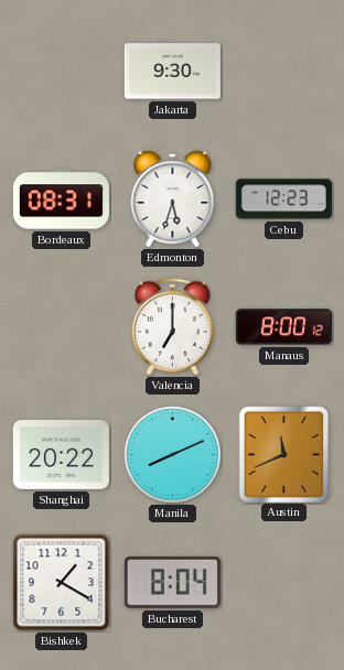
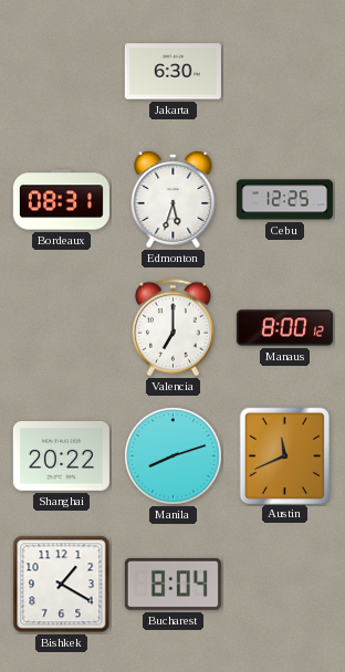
Jakarta: 9:30 -> 6:30 (172, 72)
Cebu: 12:23 -> 12:25 (284, 200)
Manila: 8:11 -> 8:12 (174, 456)
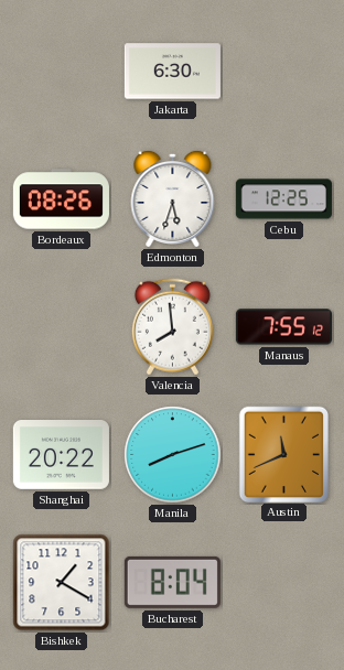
Bordeaux: 08:31 -> 08:26 (61, 199)
Valencia: 7:00 -> 7:59 (172, 327)
Manaus: 8:00 -> 7:55 (283, 327)
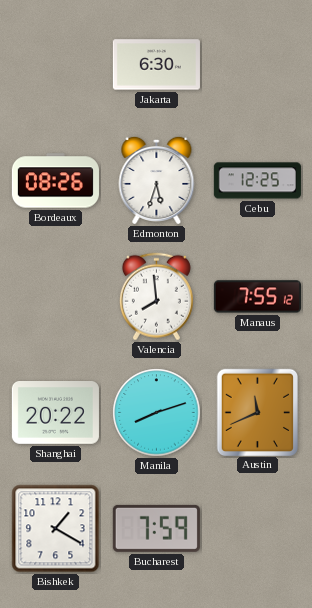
Bucharest: 8:04 -> 7:59 (156, 528)
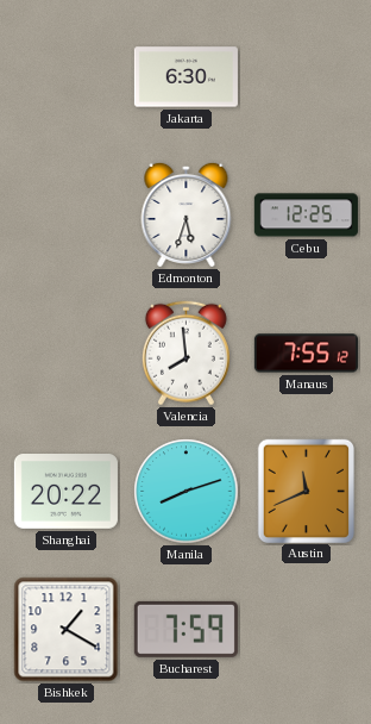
Bordeaux: 08:26 -> none (55, 181)
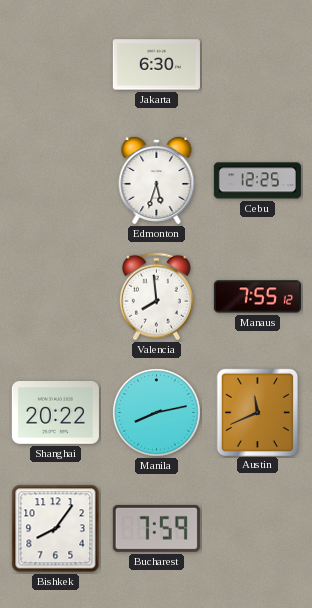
Manila: 8:12 -> 8:13 (157, 413)
Bishkek: 1:20 -> 8:06 (56, 529)
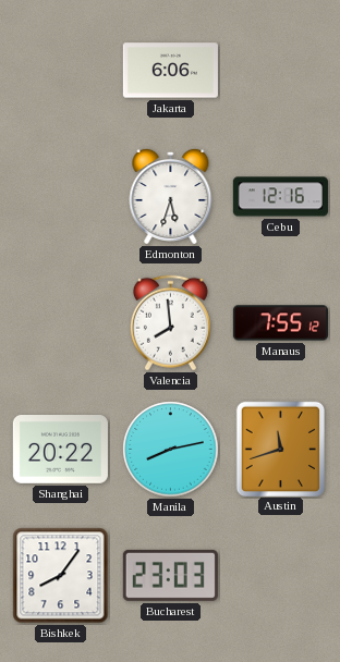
Jakarta: 6:30 -> 6:06 (170, 71)
Cebu: 12:25 -> 12:16 (280, 197)
Austin: 11:41 -> 11:42 (280, 449)
Bucharest: 7:59 -> 23:03 (170, 575)
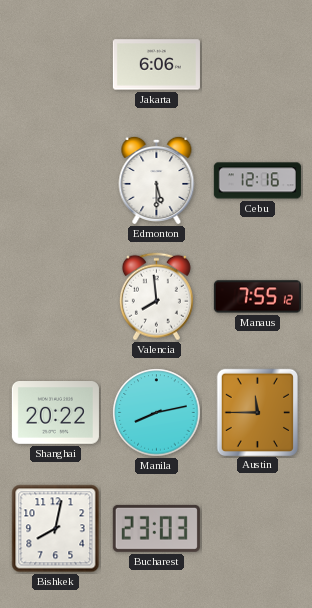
Edmonton: 5:33 -> 5:30 (157, 180)
Austin: 11:42 -> 11:45 (257, 412)
Bishkek: 8:06 -> 8:02 (56, 529)
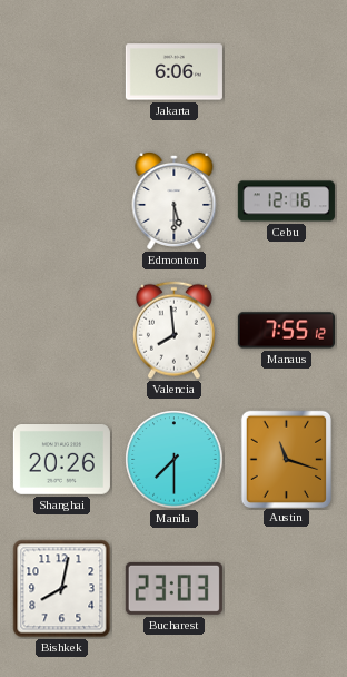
Shanghai: 20:22 -> 20:26 (61, 460)
Manila: 8:13 -> 7:30 (175, 460)
Austin: 11:45 -> 11:18 (286, 459)
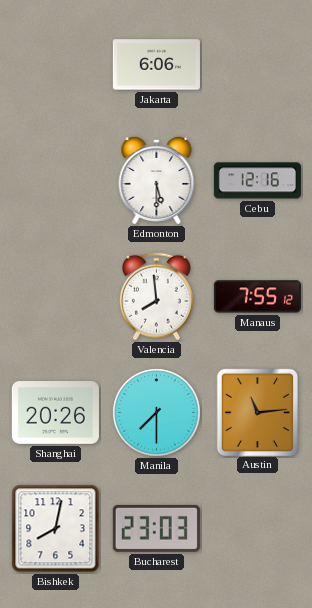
Austin: 11:18 -> 11:14 (257, 412)
